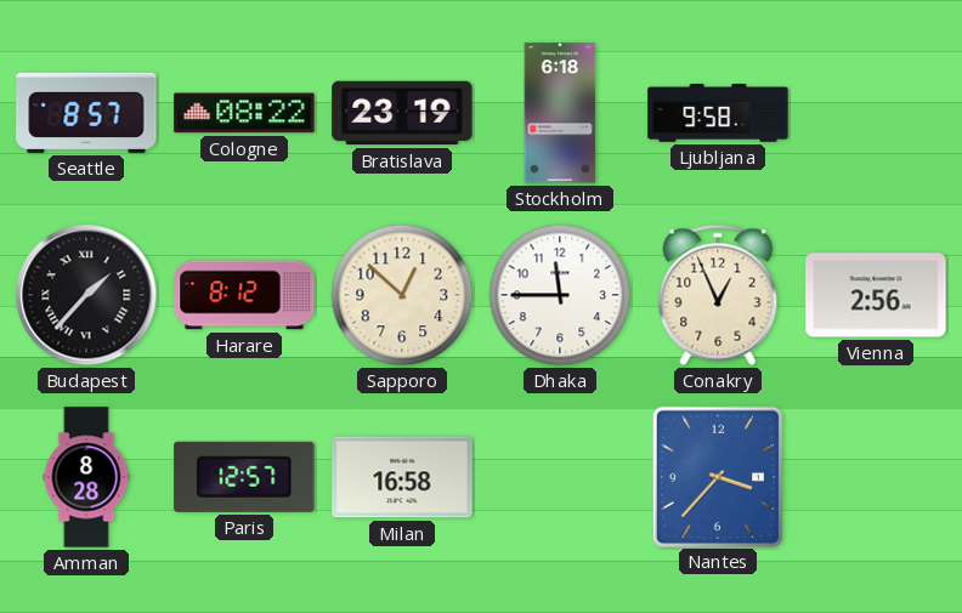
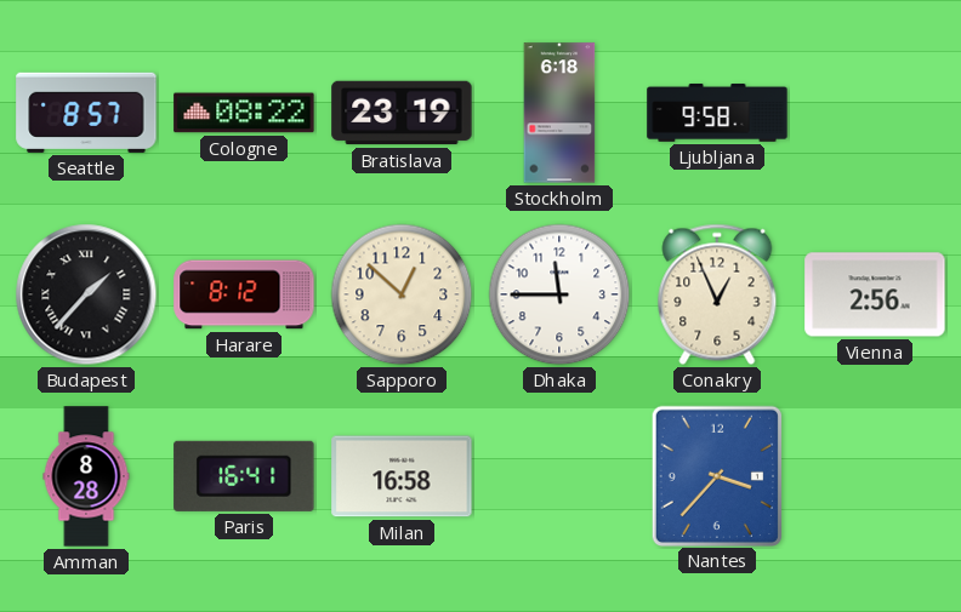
Paris: 12:57 -> 16:41 (244, 476)
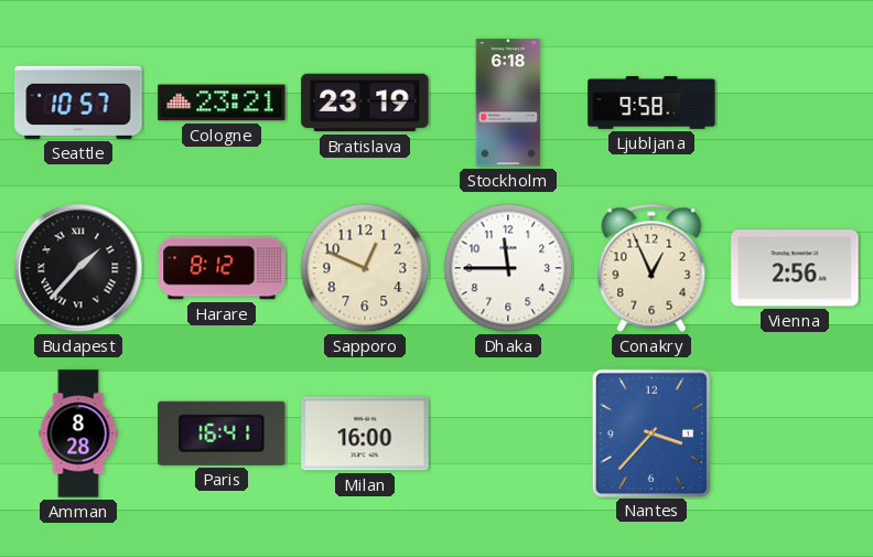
Seattle: 8:57 -> 10:57 (78, 103)
Cologne: 08:22 -> 23:21 (222, 103)
Sapporo: 12:52 -> 12:49 (365, 268)
Milan: 16:58 -> 16:00 (365, 433)
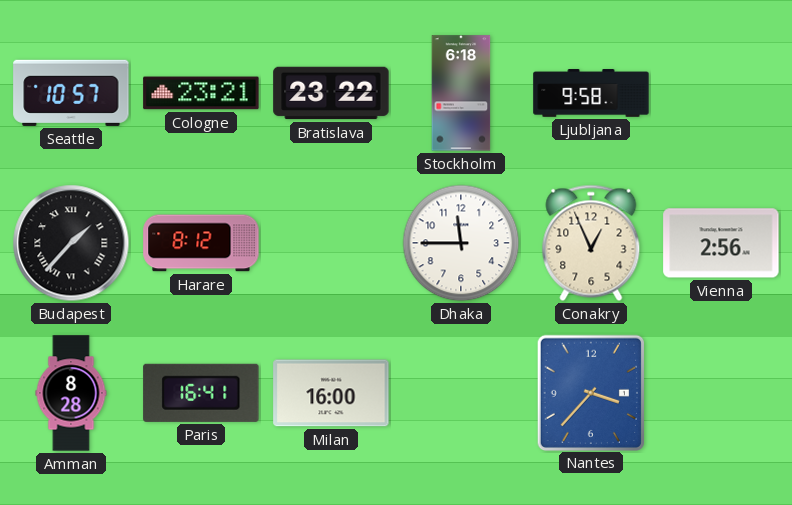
Bratislava: 23:19 -> 23:22 (331, 93)
Sapporo: 12:49 -> none (365, 268)
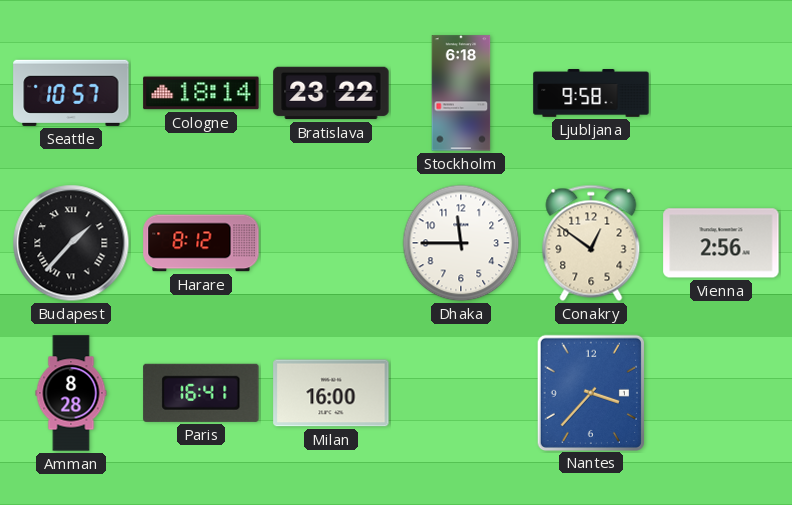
Cologne: 23:21 -> 18:14 (201, 93)
Conakry: 12:56 -> 12:51 (591, 243)
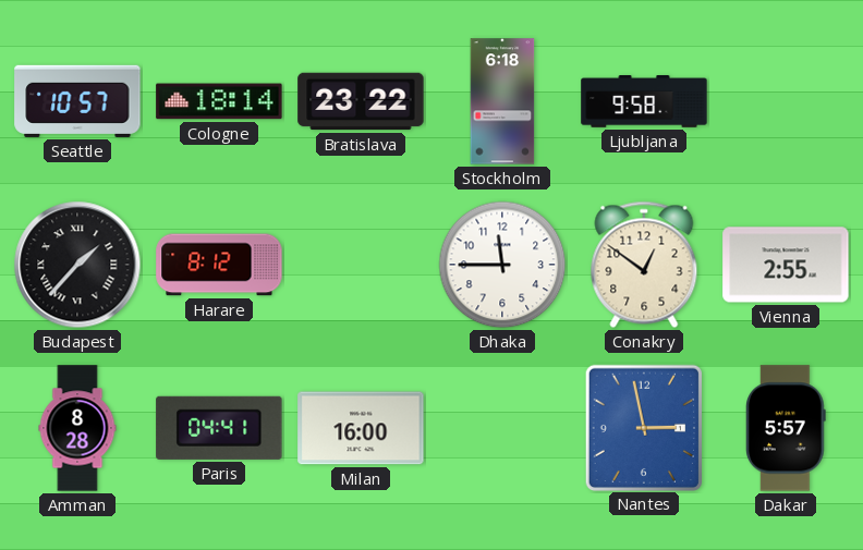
Vienna: 2:56 -> 2:55 (786, 265)
Paris: 16:41 -> 04:41 (219, 428)
Nantes: 3:37 -> 2:58 (644, 427)
Dakar: none -> 5:57 (787, 428)
